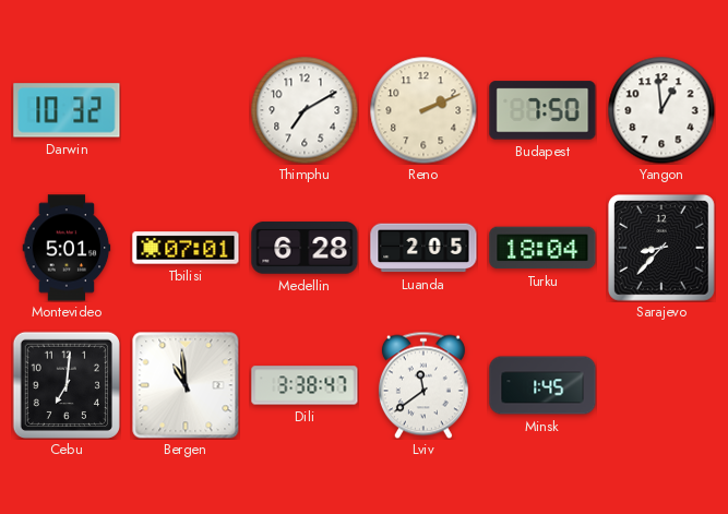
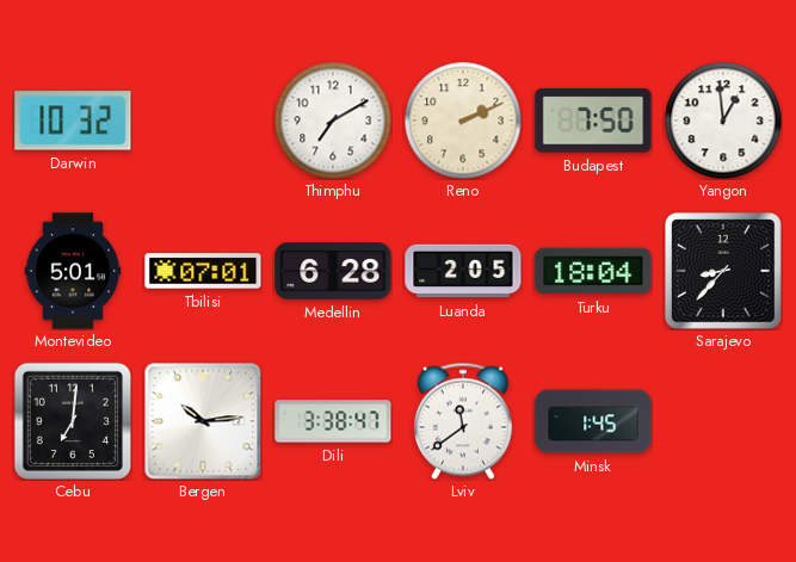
Bergen: 10:59 -> 10:14 (203, 421)
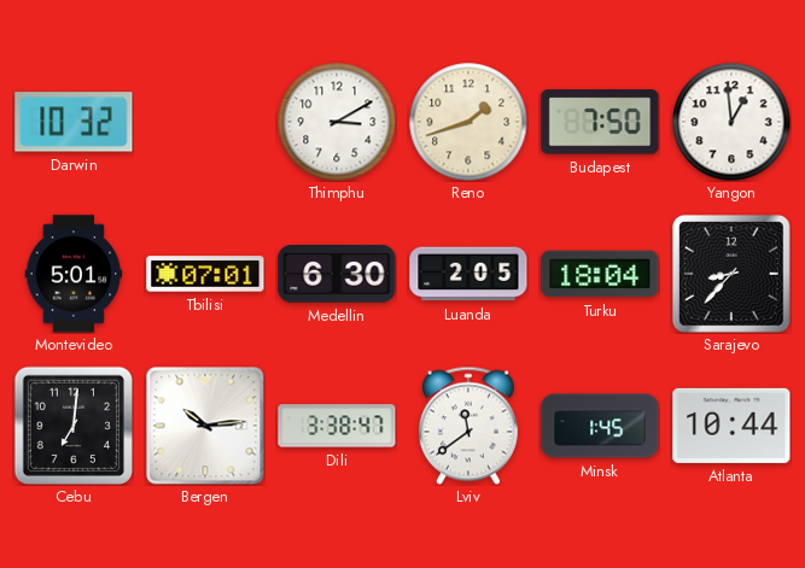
Thimphu: 7:10 -> 3:10 (337, 122)
Reno: 2:11 -> 1:42 (468, 122)
Medellin: 6:28 -> 6:30 (337, 274)
Atlanta: none -> 10:44 (731, 426)
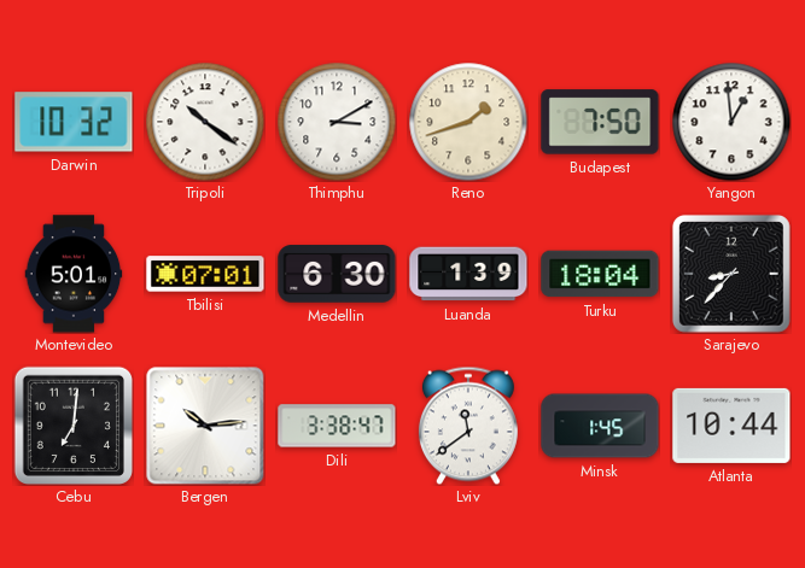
Tripoli: none -> 10:21 (205, 122)
Luanda: 2:05 -> 1:39 (468, 274)
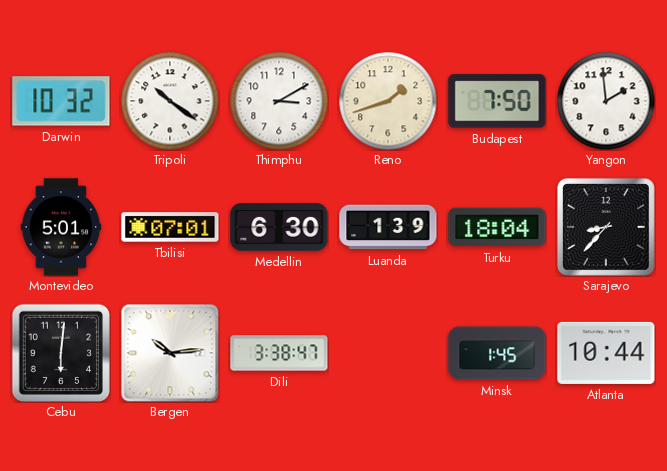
Yangon: 12:59 -> 1:59 (606, 101)
Cebu: 7:01 -> 6:01 (60, 352)
Lviv: 11:39 -> none (468, 426)
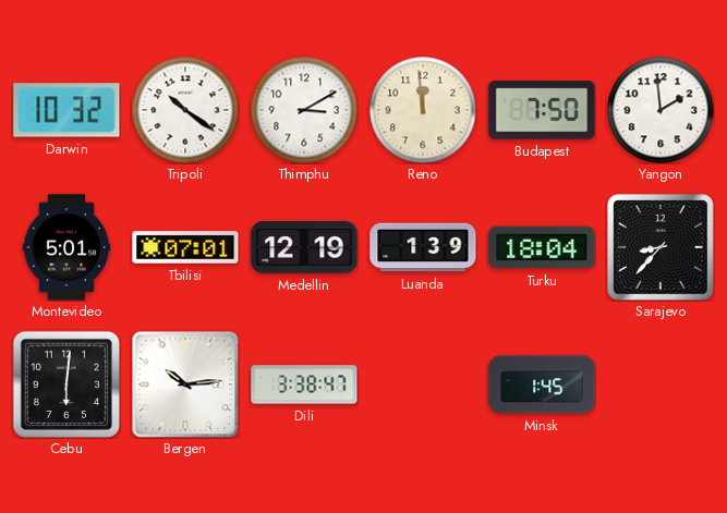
Reno: 1:42 -> 11:59 (423, 110)
Medellin: 6:30 -> 12:19 (304, 247)
Atlanta: 10:44 -> none (606, 353)
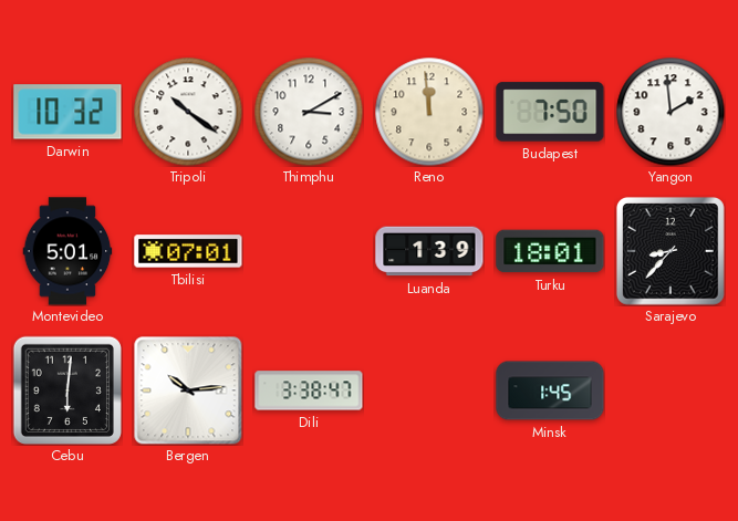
Medellin: 12:19 -> none (304, 247)
Turku: 18:04 -> 18:01 (550, 251)
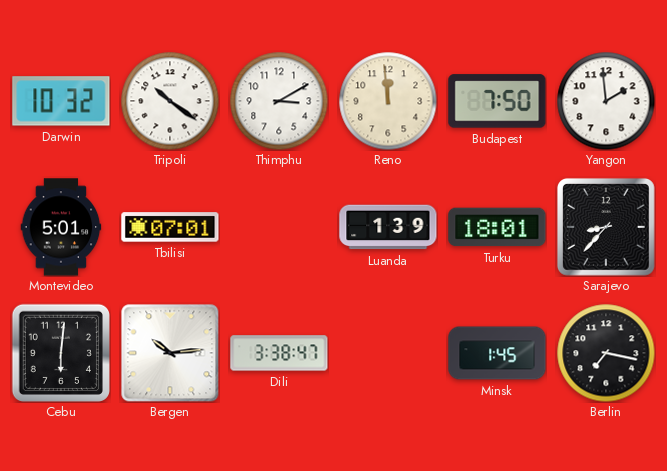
Berlin: none -> 7:17 (606, 353)
